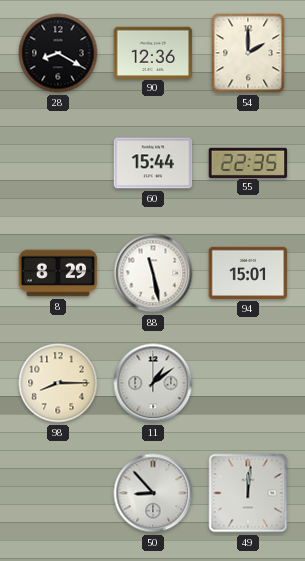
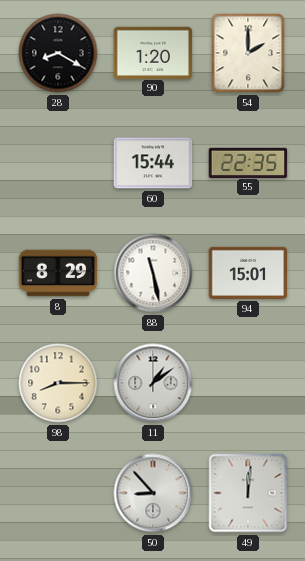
90: 12:36 -> 1:20 (153, 52)
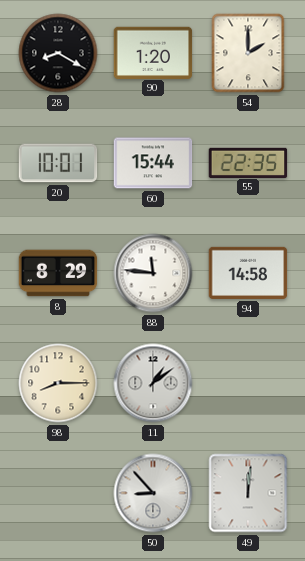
20: none -> 10:01 (58, 163)
88: 11:28 -> 11:46 (153, 273)
94: 15:01 -> 14:58 (248, 273)
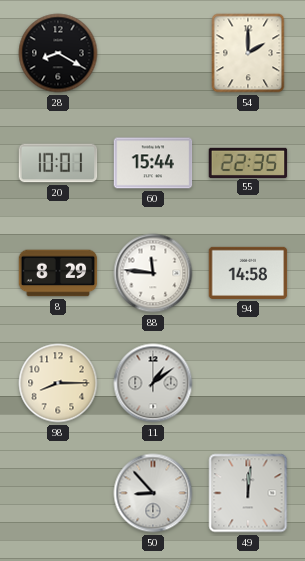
90: 1:20 -> none (153, 52)
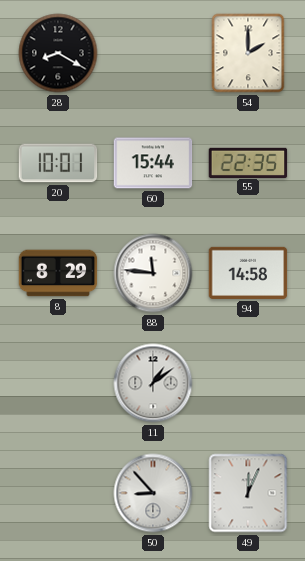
98: 8:15 -> none (58, 383)
49: 12:01 -> 12:04 (248, 493)
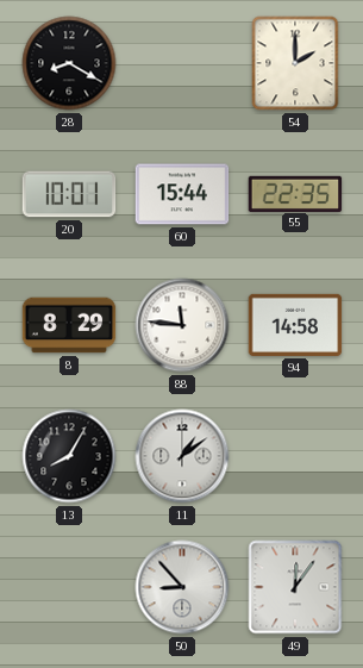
13: none -> 8:05 (69, 456)
49: 12:04 -> 12:06 (295, 587)
